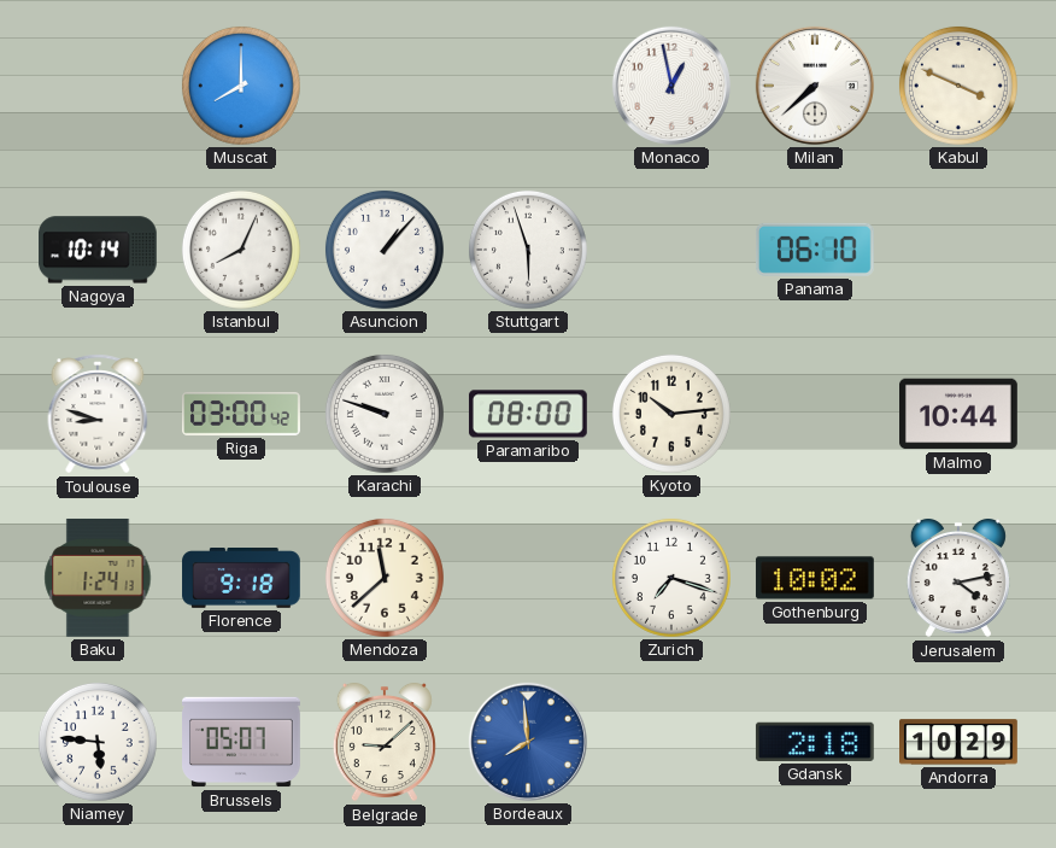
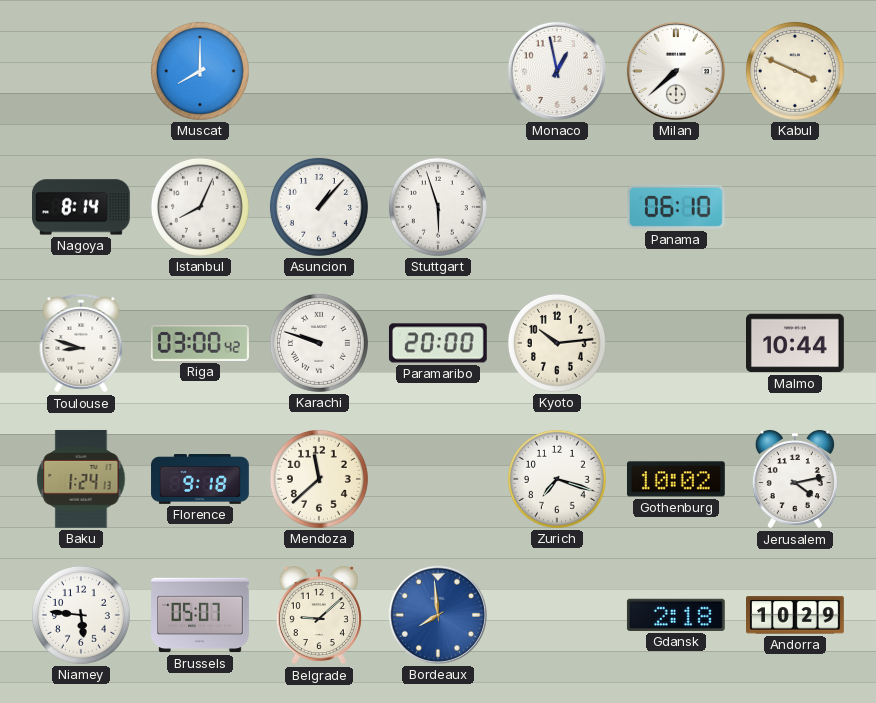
Nagoya: 10:14 -> 8:14 (82, 207)
Paramaribo: 08:00 -> 20:00 (438, 343)
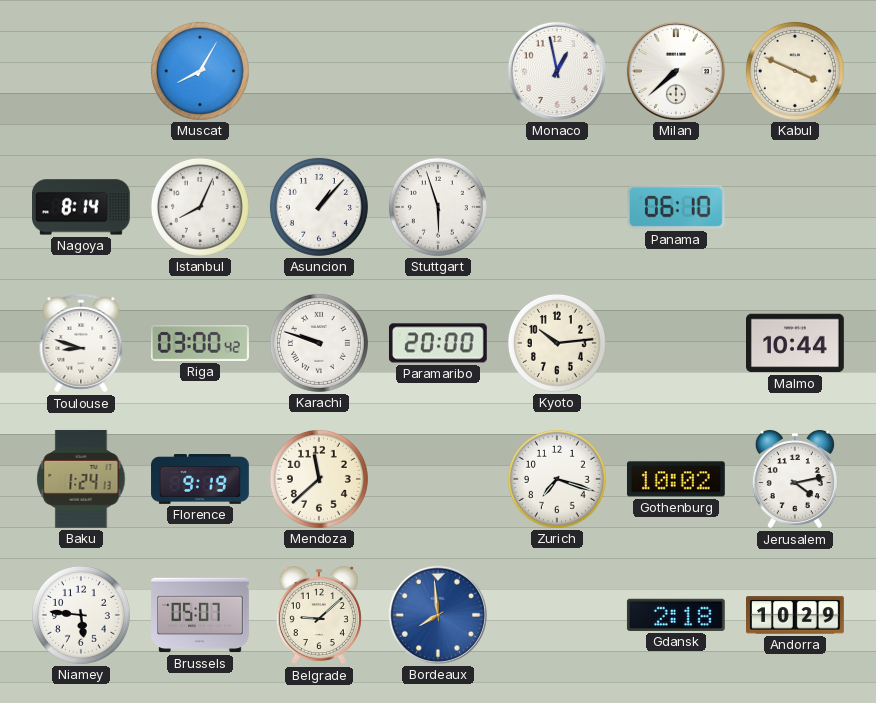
Muscat: 8:00 -> 8:05 (200, 71)
Florence: 9:18 -> 9:19 (200, 480)
